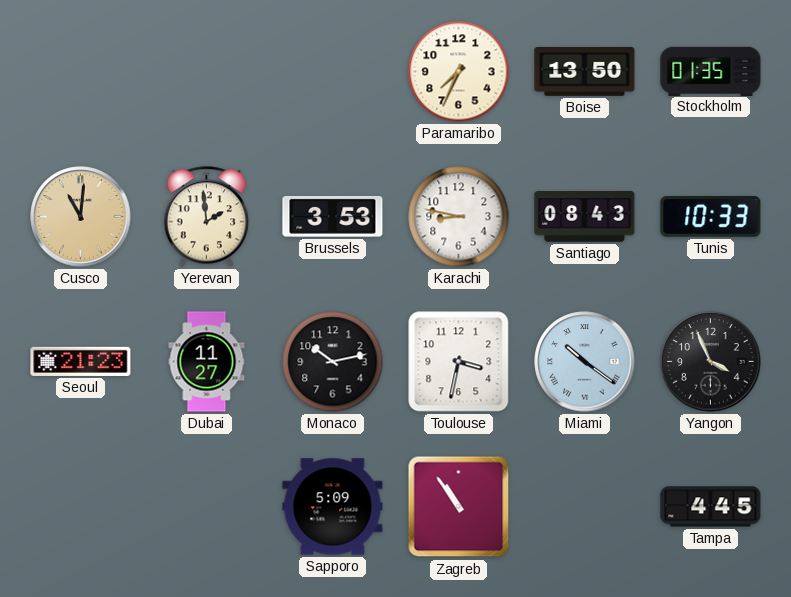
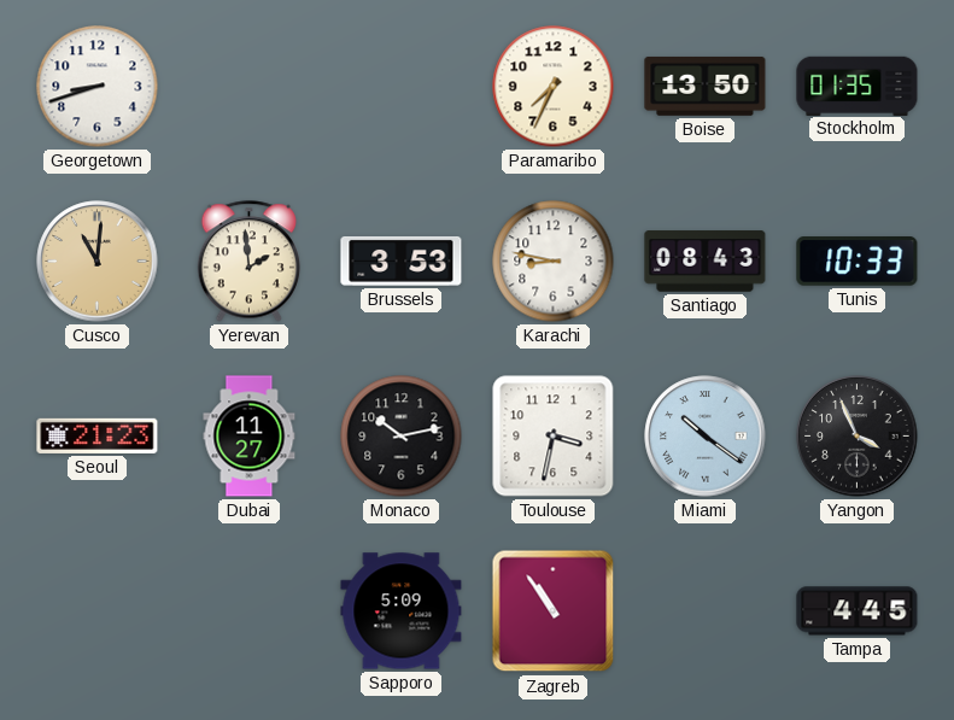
Georgetown: none -> 8:42 (98, 87)
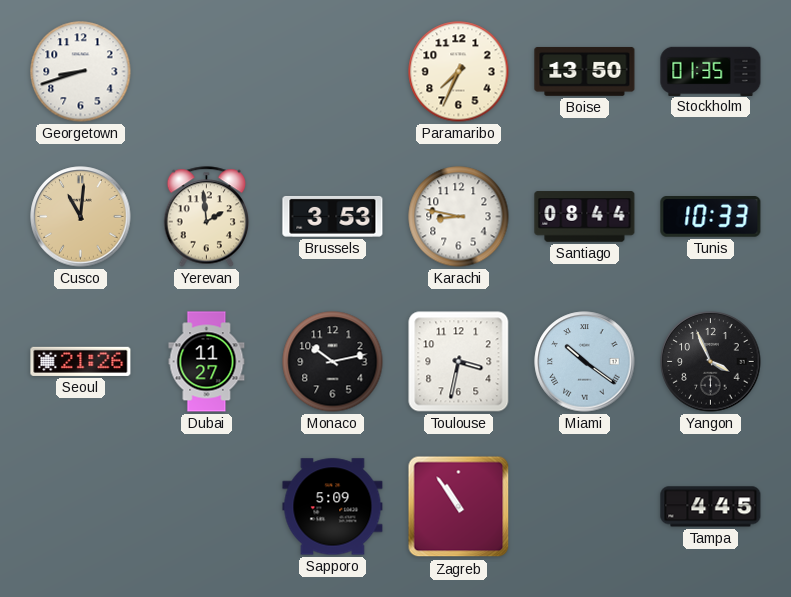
Santiago: 08:43 -> 08:44 (585, 217)
Seoul: 21:23 -> 21:26 (81, 361)
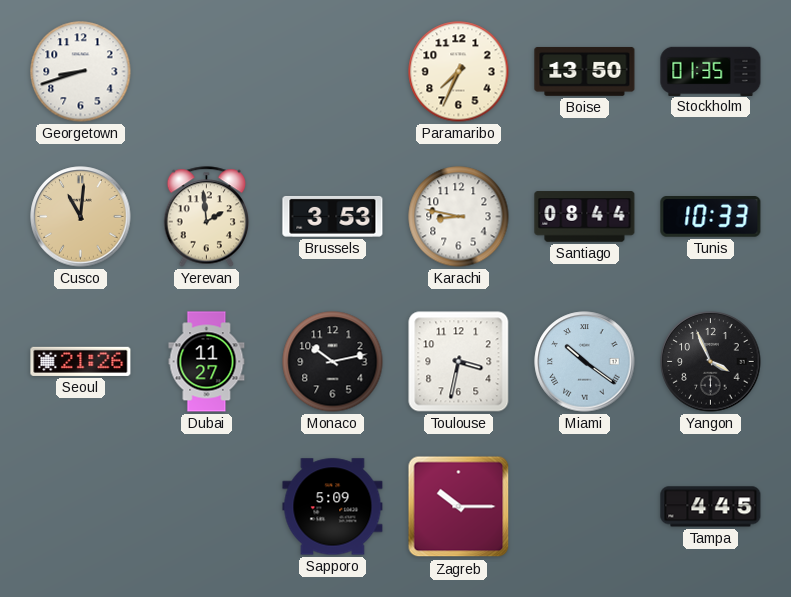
Zagreb: 10:54 -> 10:15 (459, 507)
